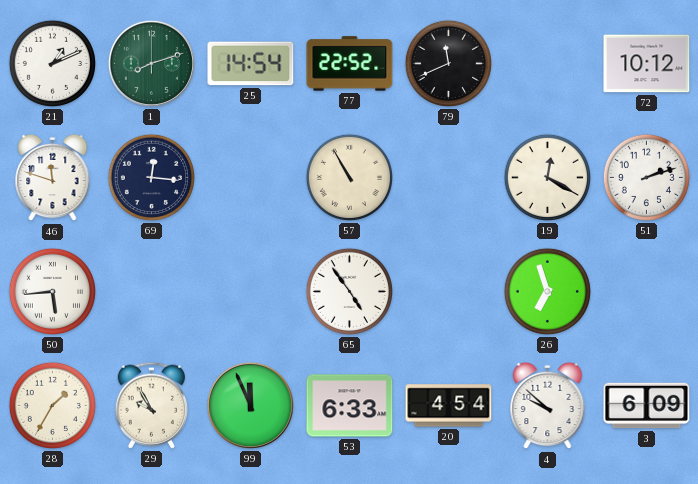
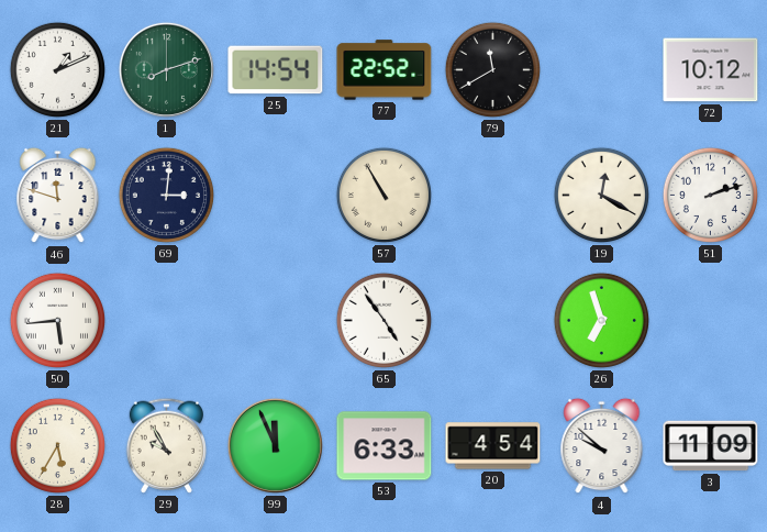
79: 11:41 -> 11:40 (492, 69)
69: 12:16 -> 3:01 (166, 195)
28: 1:35 -> 5:35 (57, 445)
3: 6:09 -> 11:09 (711, 446)
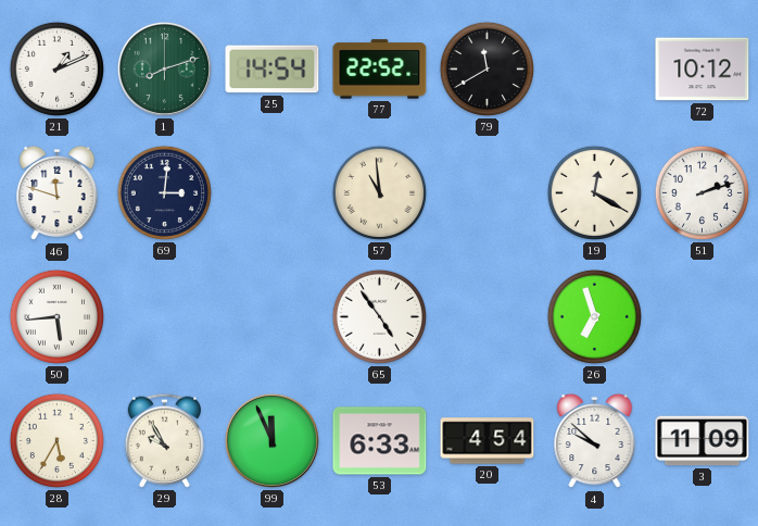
57: 10:55 -> 10:59 (379, 192)
